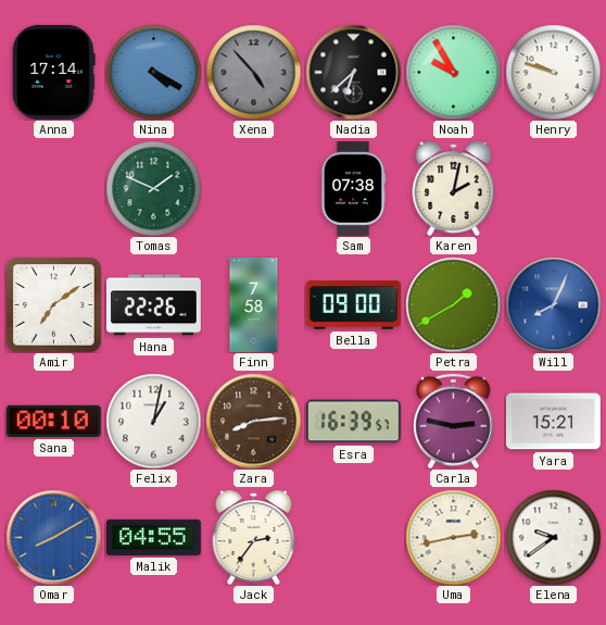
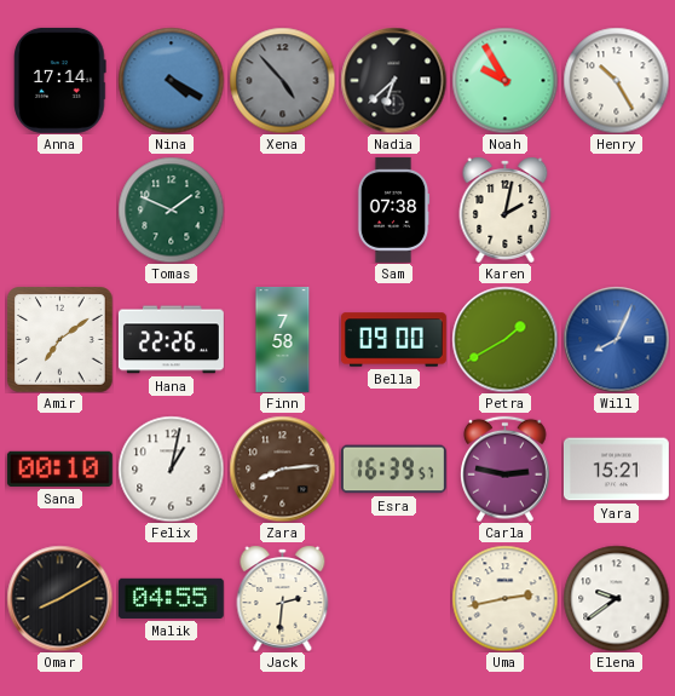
Henry: 9:48 -> 10:25 (616, 80)
Omar dial: blue -> black (59, 598)
Jack: 2:36 -> 2:31 (283, 598)
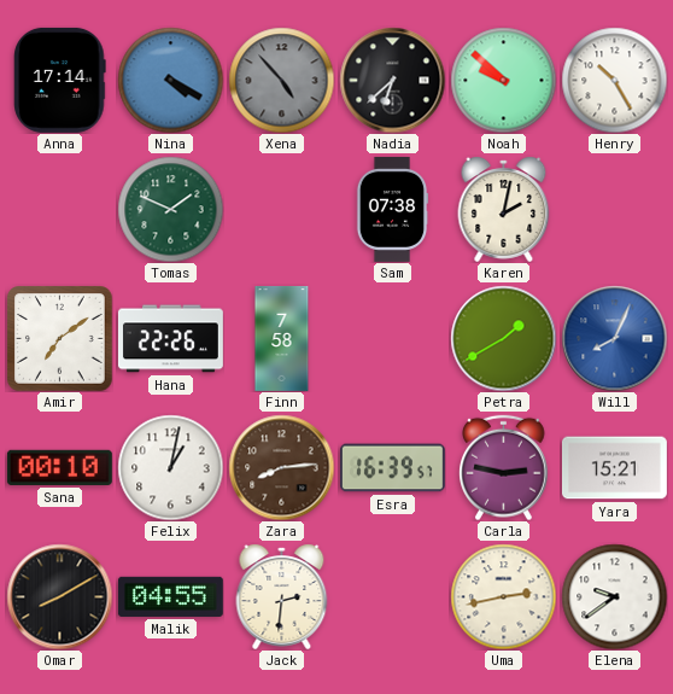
Noah: 9:55 -> 9:52 (503, 80)
Bella: 09:00 -> none (393, 340)
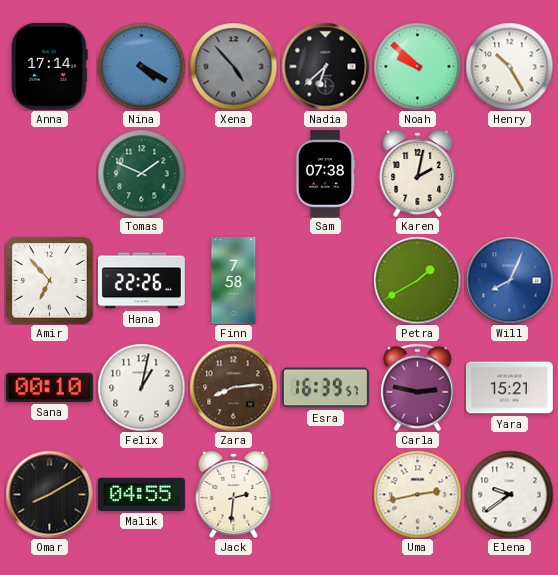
Amir: 7:09 -> 6:53 (49, 280)
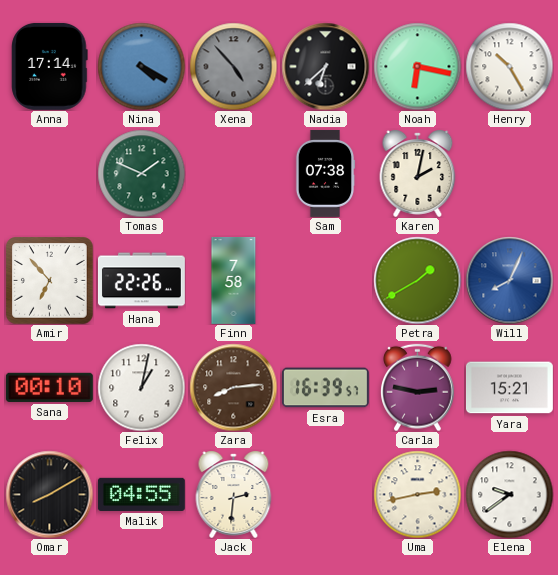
Noah: 9:52 -> 6:17 (417, 66)
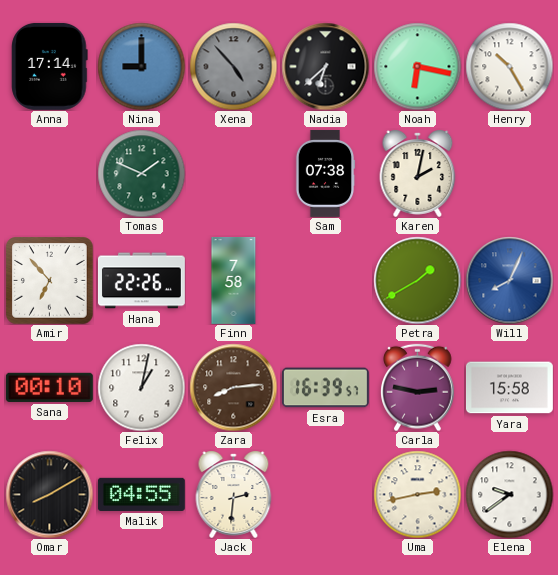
Nina: 4:20 -> 9:00 (141, 66)
Yara: 15:21 -> 15:58 (509, 388)
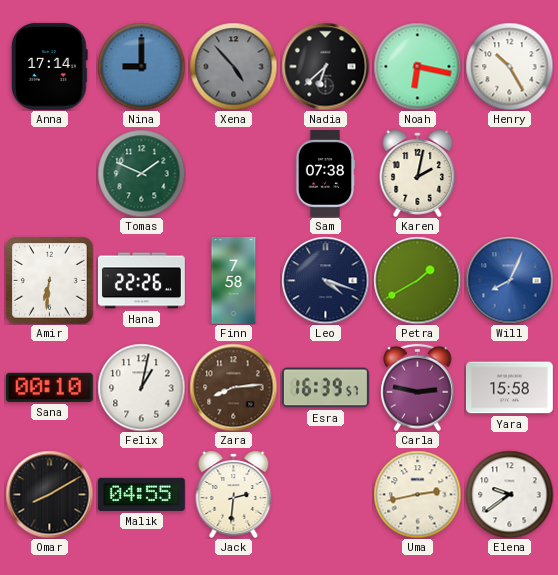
Amir: 6:53 -> 6:31 (49, 280)
Leo: none -> 4:18 (325, 280)
